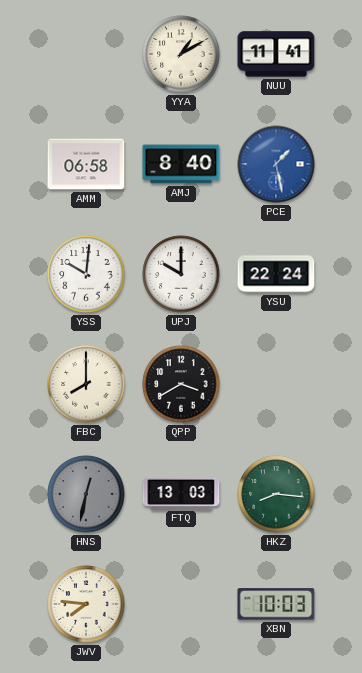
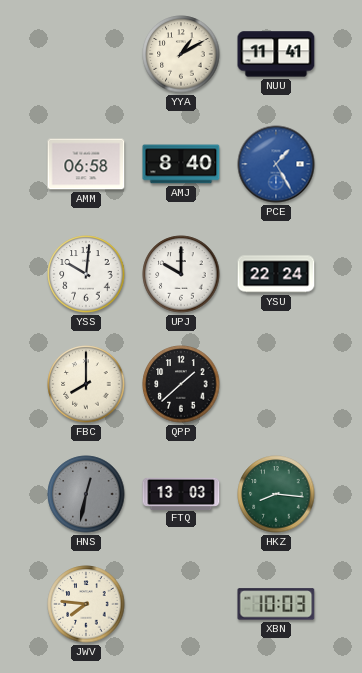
PCE: 1:28 -> 1:25 (276, 164)
QPP: 3:40 -> 1:38 (181, 384)
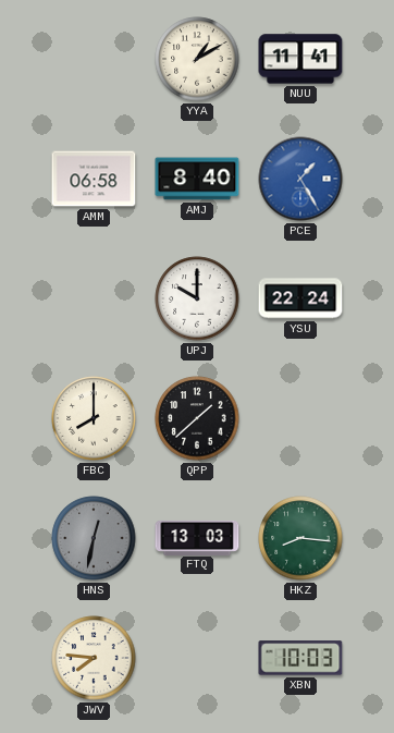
YSS: 10:01 -> none (86, 274)
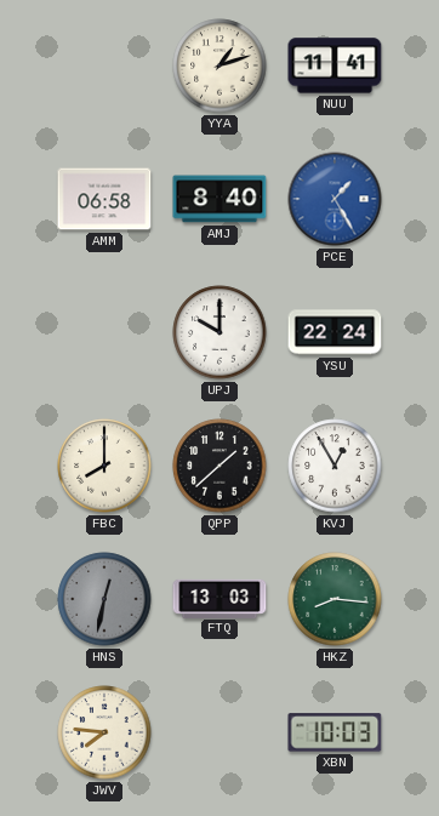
YYA: 1:10 -> 1:12 (219, 65)
KVJ: none -> 12:55 (335, 466)
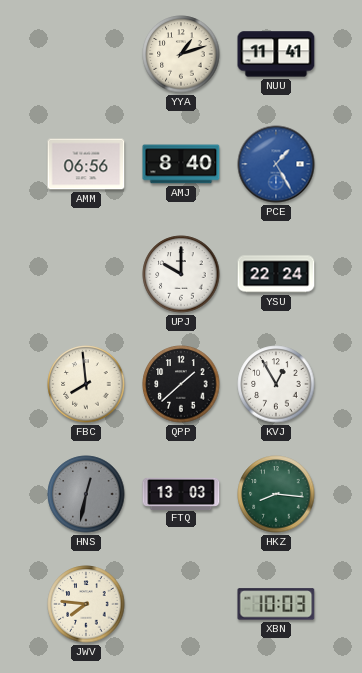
AMM: 06:58 -> 06:56 (86, 164)
FBC: 8:00 -> 7:59 (86, 384)
